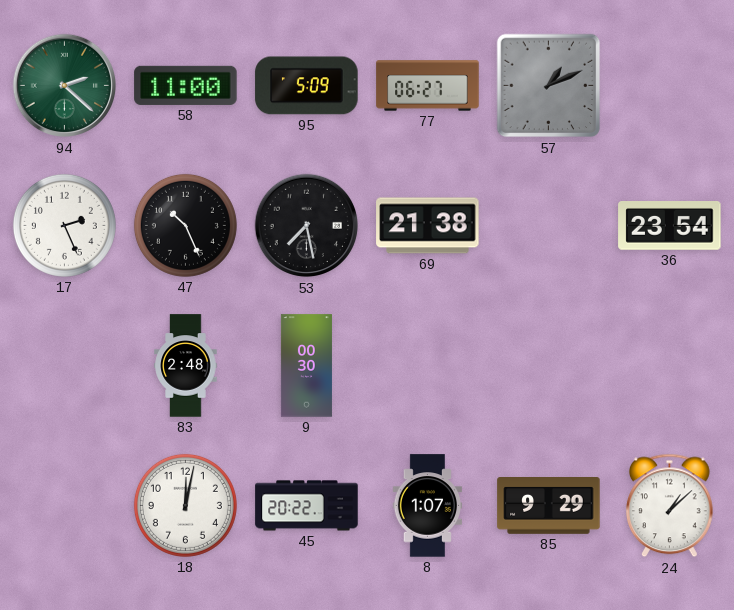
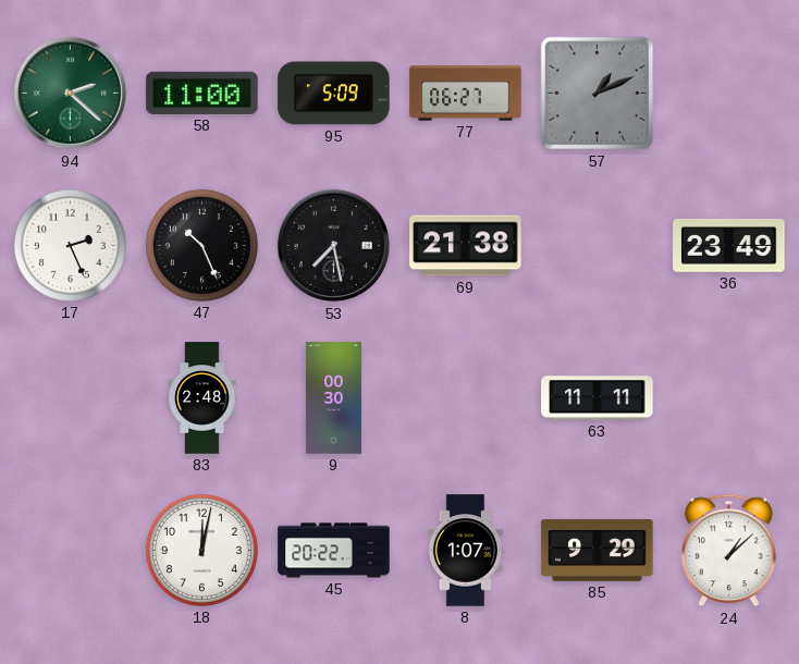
36: 23:54 -> 23:49 (729, 246)
63: none -> 11:11 (598, 398)
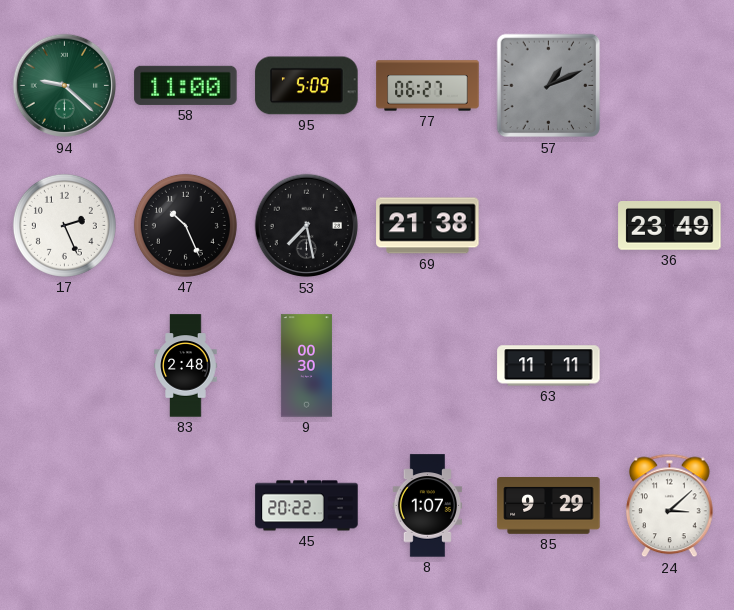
94: 2:22 -> 9:22 (65, 86)
18: 12:02 -> none (201, 550)
24: 1:08 -> 3:08 (670, 506)
